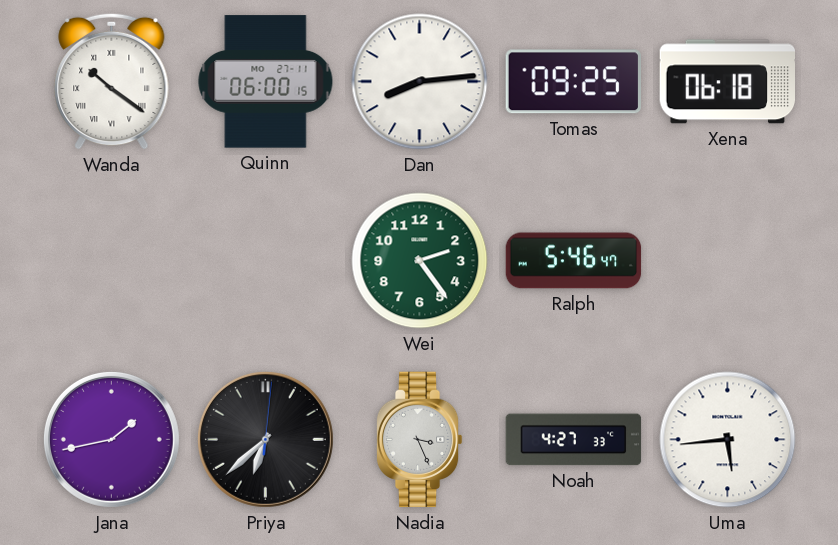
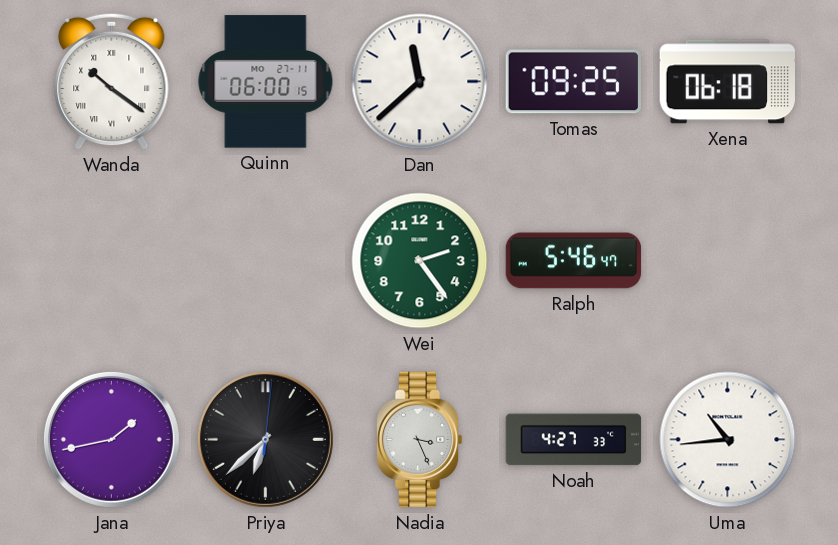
Dan: 8:14 -> 11:38 (420, 82)
Uma: 5:44 -> 10:44 (728, 440)
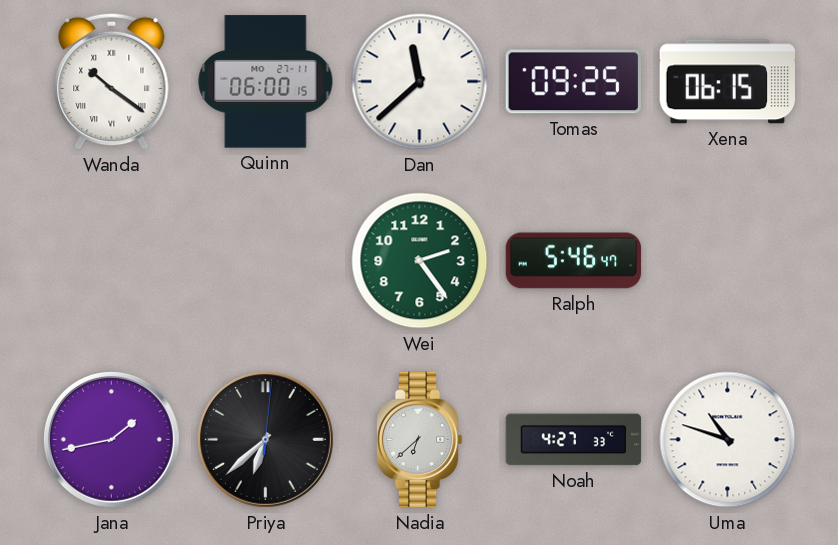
Xena: 06:18 -> 06:15 (727, 82)
Nadia: 3:26 -> 6:38 (419, 440)
Uma: 10:44 -> 10:48 (728, 440)
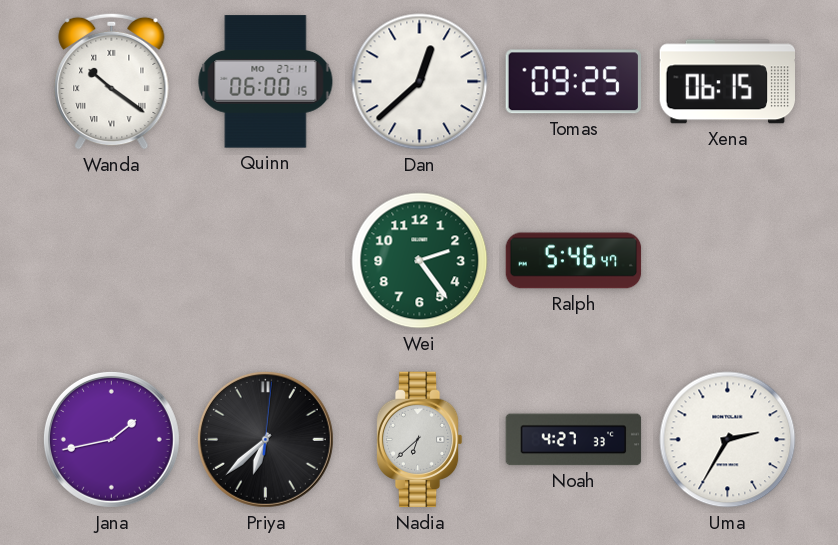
Dan: 11:38 -> 12:38 (420, 82)
Uma: 10:48 -> 2:35 (728, 440)
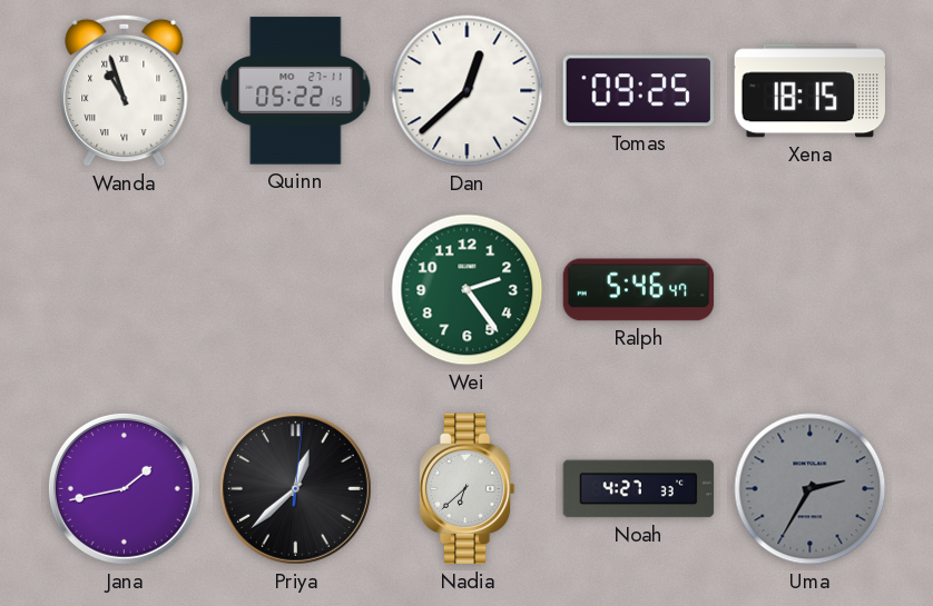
Wanda: 10:21 -> 10:57 (125, 90)
Quinn: 06:00 -> 05:22 (296, 91)
Xena: 06:15 -> 18:15 (809, 91)
Priya: 6:38 -> 12:38 (295, 488)
Uma dial: white -> grey (811, 489)
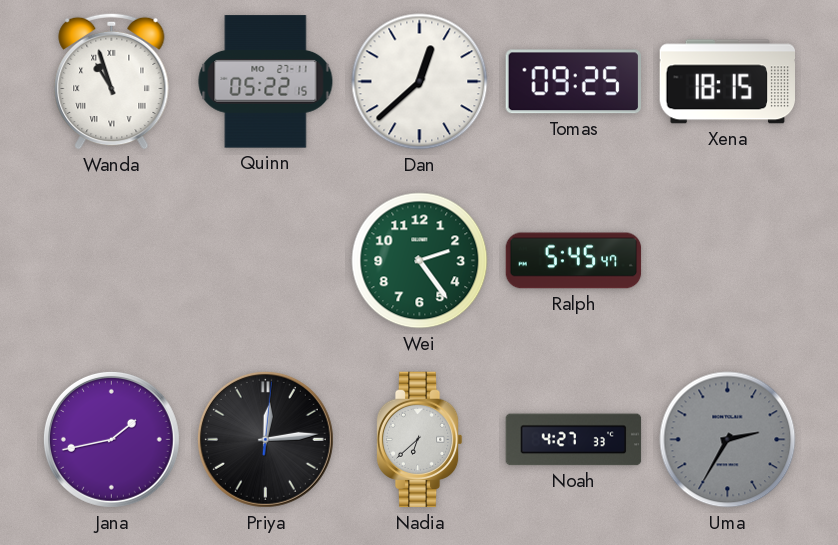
Ralph: 5:46 -> 5:45 (574, 261)
Priya: 12:38 -> 12:14 (265, 439)
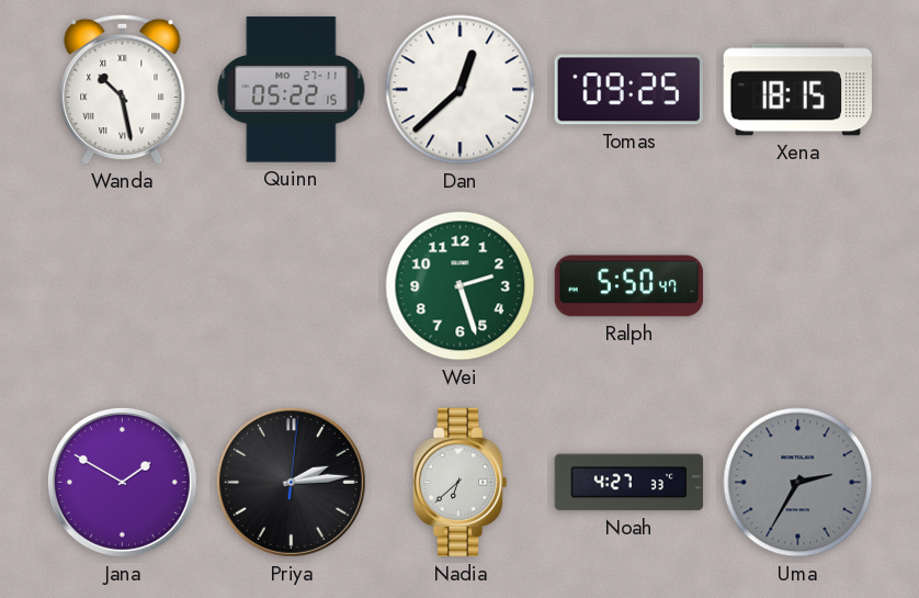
Wanda: 10:57 -> 10:28 (123, 89)
Wei: 2:24 -> 2:27 (461, 286)
Ralph: 5:45 -> 5:50 (629, 286)
Jana: 1:43 -> 1:50 (122, 482)
Priya: 12:14 -> 2:14 (291, 482)
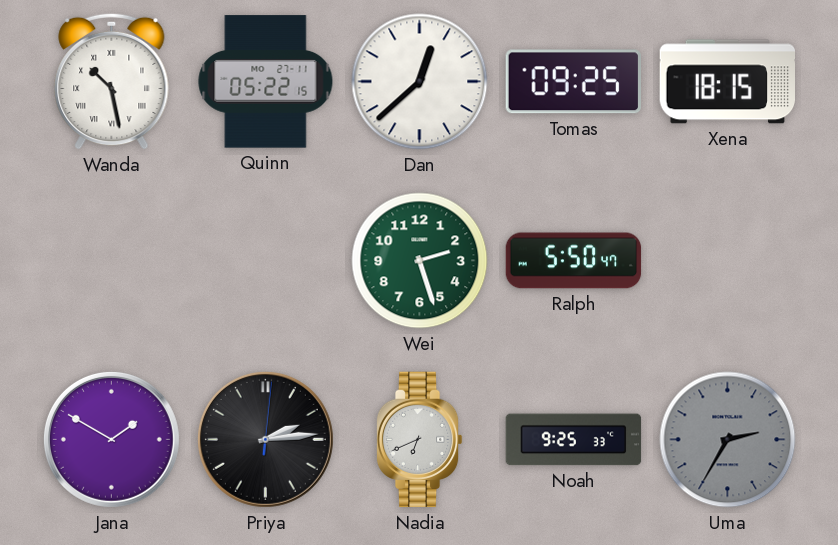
Nadia: 6:38 -> 6:41 (419, 440)
Noah: 4:27 -> 9:25 (574, 440)
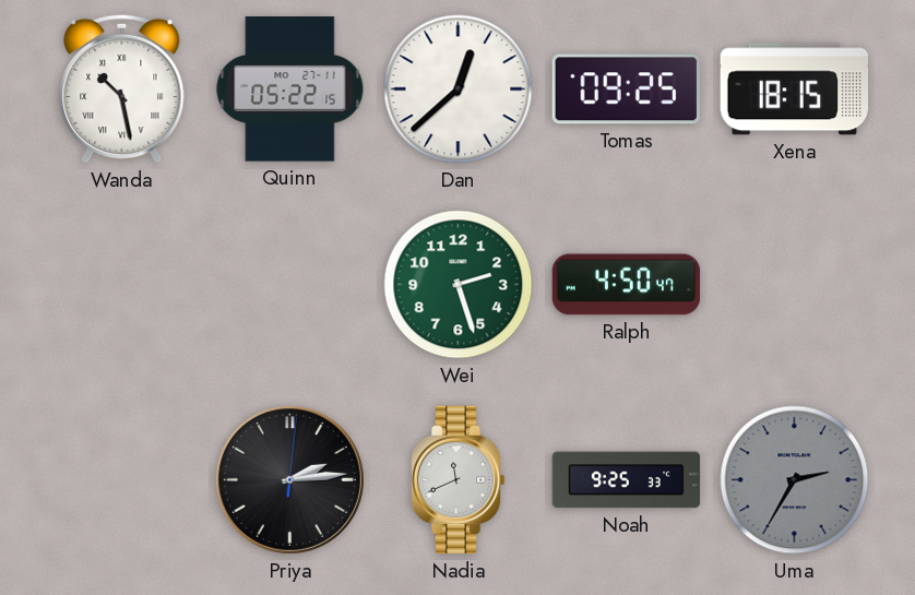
Ralph: 5:50 -> 4:50 (627, 285)
Jana: 1:50 -> none (111, 439)
Nadia: 6:41 -> 11:41 (458, 480)
